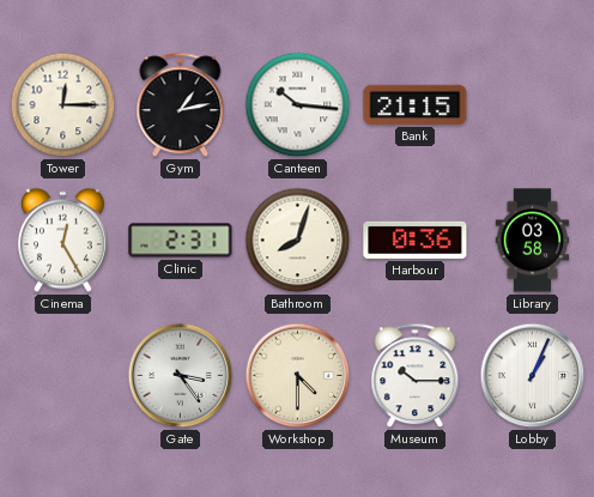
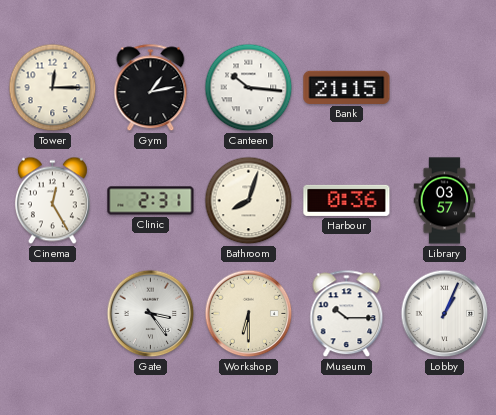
Library: 03:58 -> 03:57 (445, 201)
Workshop: 4:30 -> 6:30 (249, 314)
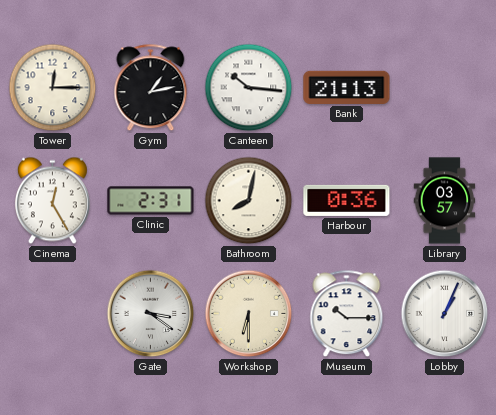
Bank: 21:15 -> 21:13 (347, 87)
Bathroom: 8:03 -> 8:02 (249, 201)
Gate: 3:24 -> 3:21 (151, 314)
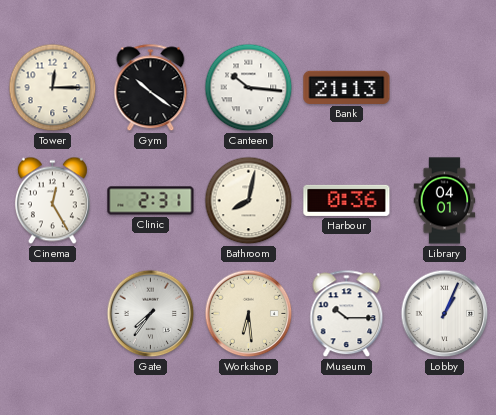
Gym: 1:13 -> 10:21 (151, 88)
Library: 03:57 -> 04:01 (445, 201)
Gate: 3:21 -> 7:36 (151, 314)
Workshop: 6:30 -> 6:29 (249, 314)
